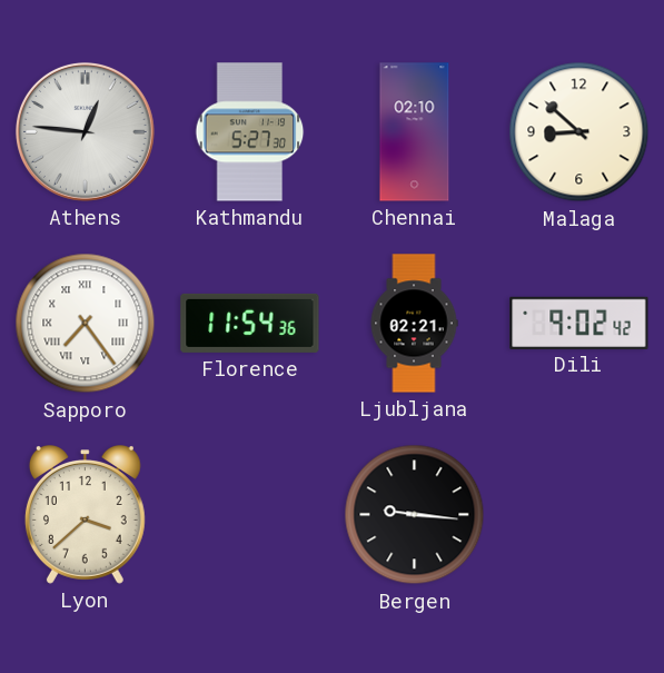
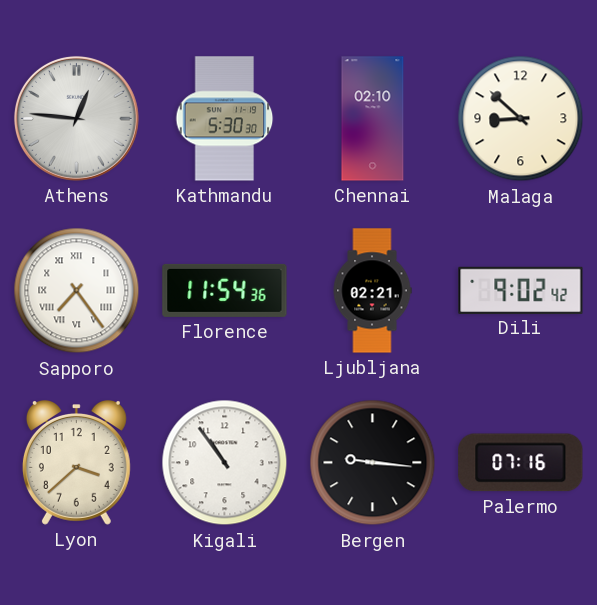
Kathmandu: 5:27 -> 5:30 (225, 119)
Kigali: none -> 10:54 (225, 463)
Palermo: none -> 07:16 (521, 463)
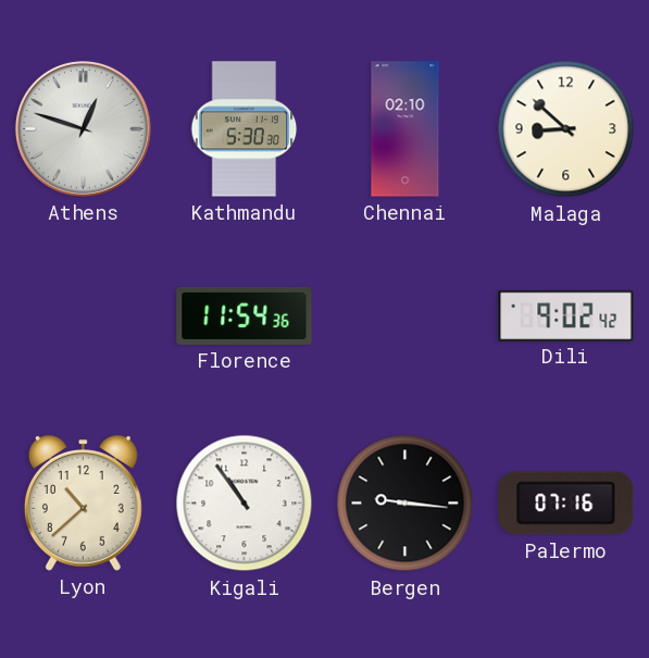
Athens: 12:46 -> 12:48 (83, 128)
Sapporo: 7:24 -> none (77, 291)
Ljubljana: 02:21 -> none (372, 291)
Lyon: 3:38 -> 10:38 (83, 504)
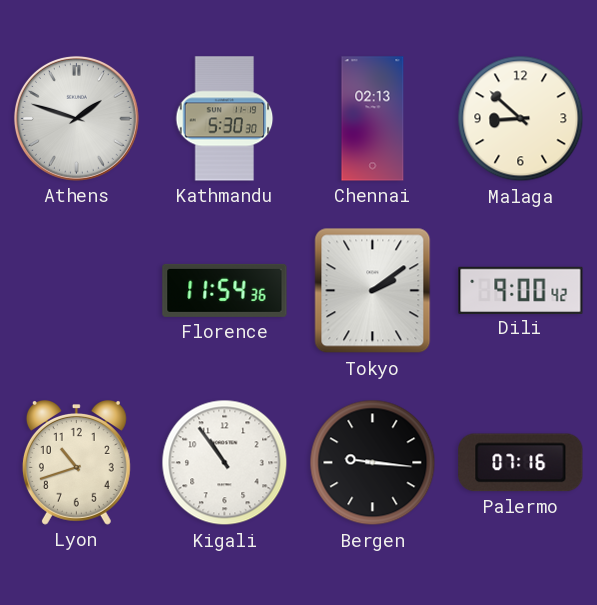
Athens: 12:48 -> 1:48 (76, 118)
Chennai: 02:10 -> 02:13 (373, 119)
Tokyo: none -> 2:09 (373, 291)
Dili: 9:02 -> 9:00 (521, 290)
Lyon: 10:38 -> 10:42 (76, 463)
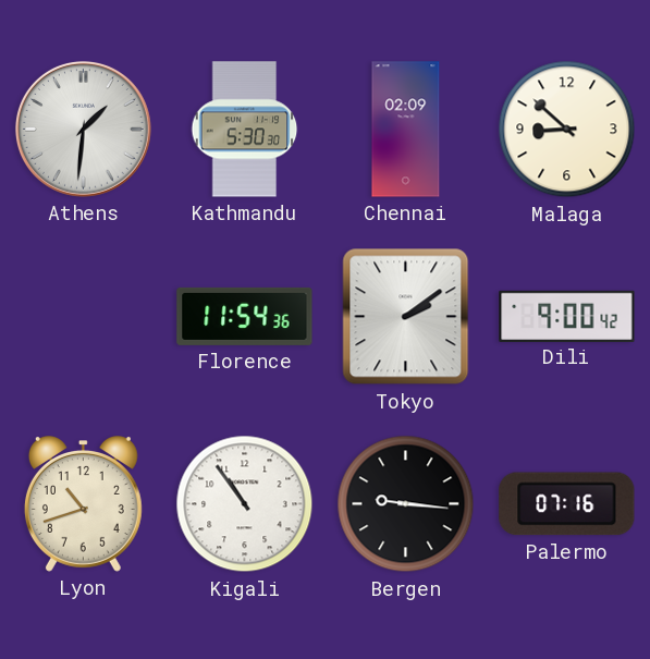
Athens: 1:48 -> 1:31 (83, 129)
Chennai: 02:13 -> 02:09 (406, 130)
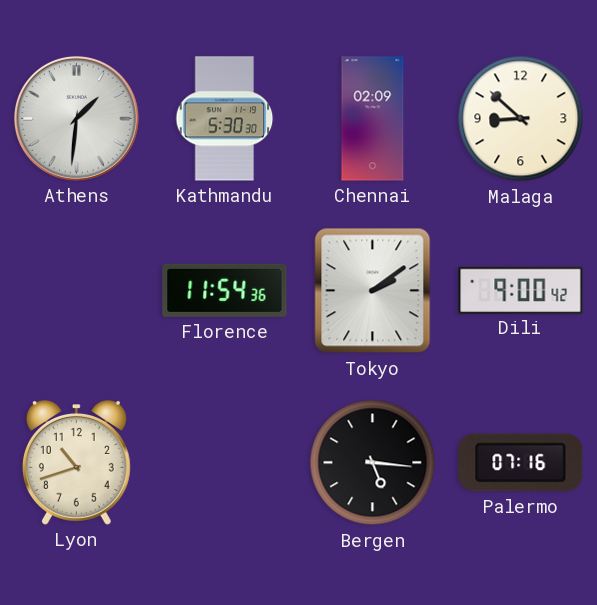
Kigali: 10:54 -> none (245, 504)
Bergen: 9:16 -> 5:16 (373, 463)
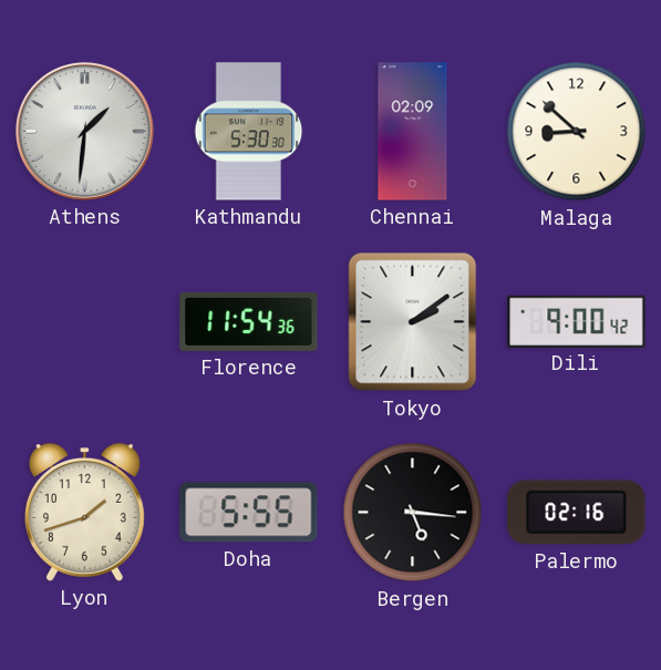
Lyon: 10:42 -> 1:42 (84, 513)
Doha: none -> 5:55 (249, 513)
Palermo: 07:16 -> 02:16 (577, 513)
